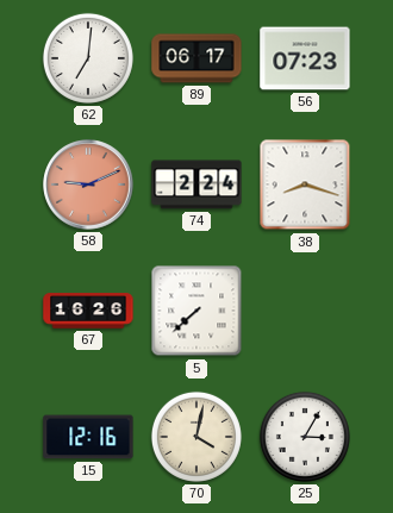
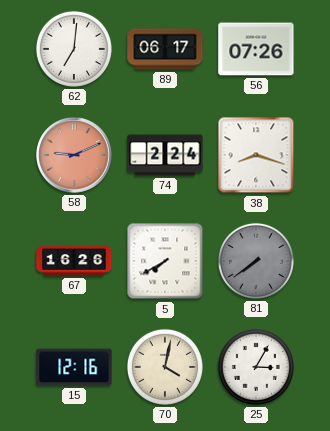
56: 07:23 -> 07:26 (256, 49)
5: 7:38 -> 7:40 (165, 261)
81: none -> 7:39 (256, 261)
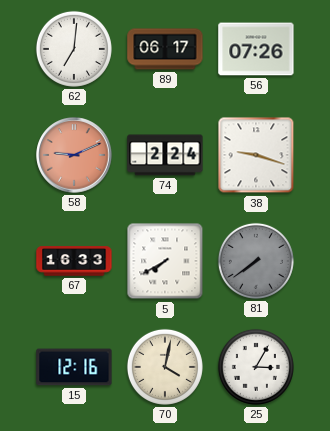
38: 8:18 -> 9:18 (256, 155)
67: 16:26 -> 16:33 (74, 261)
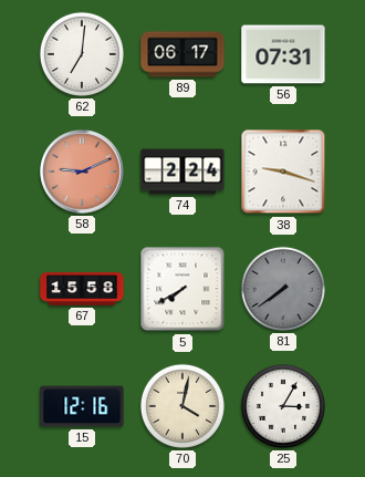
56: 07:26 -> 07:31 (283, 54)
67: 16:33 -> 15:58 (82, 289)
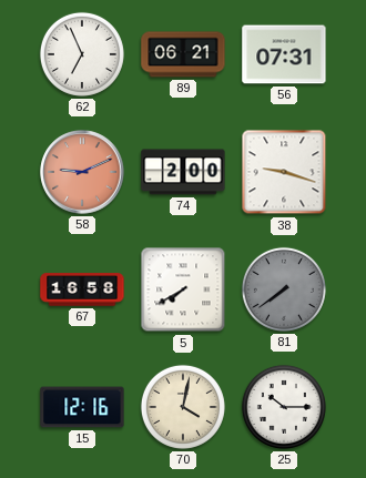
62: 7:01 -> 6:56 (82, 54)
89: 06:17 -> 06:21 (183, 54)
74: 2:24 -> 2:00 (183, 172)
67: 15:58 -> 16:58 (82, 289)
25: 3:05 -> 10:15 (284, 407)
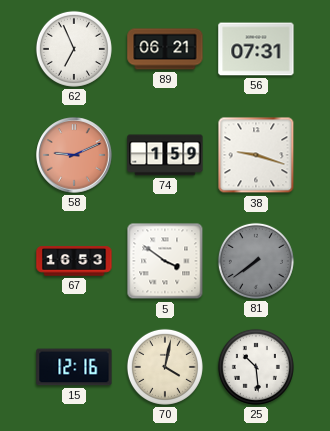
74: 2:00 -> 1:59 (165, 155)
67: 16:58 -> 16:53 (74, 261)
5: 7:40 -> 3:51 (165, 261)
25: 10:15 -> 10:29 (256, 367)
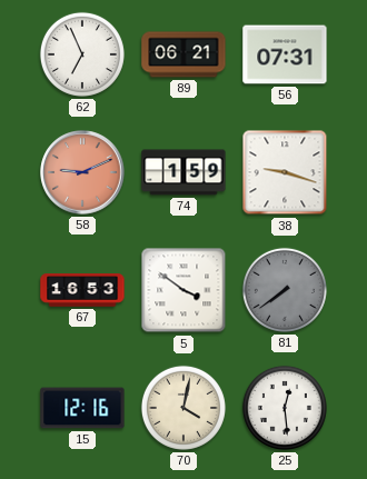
25: 10:29 -> 12:29 (285, 408)
